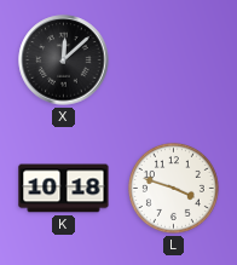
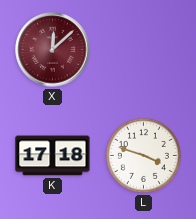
X dial: black -> burgundy (53, 50)
K: 10:18 -> 17:18 (53, 156)
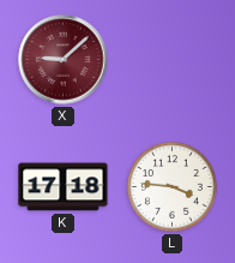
X: 12:08 -> 9:08 (64, 60)
L: 3:48 -> 3:46 (171, 186)
